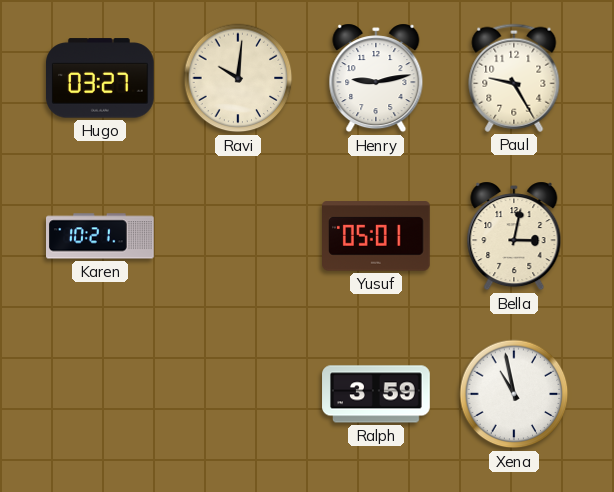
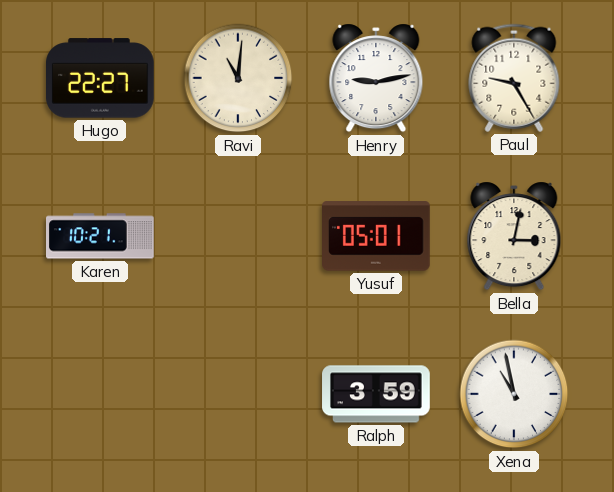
Hugo: 03:27 -> 22:27 (101, 78)
Ravi: 10:01 -> 11:01 (238, 78)
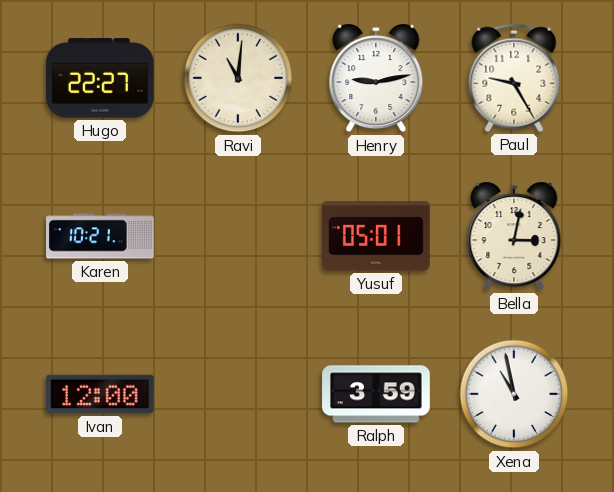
Ivan: none -> 12:00 (101, 394)
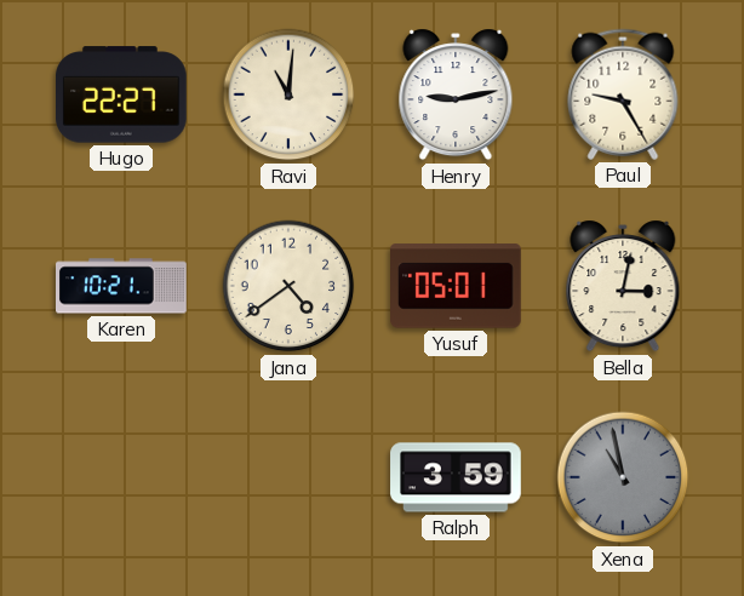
Jana: none -> 4:39 (288, 286)
Ivan: 12:00 -> none (101, 394)
Xena dial: white -> grey (623, 477)
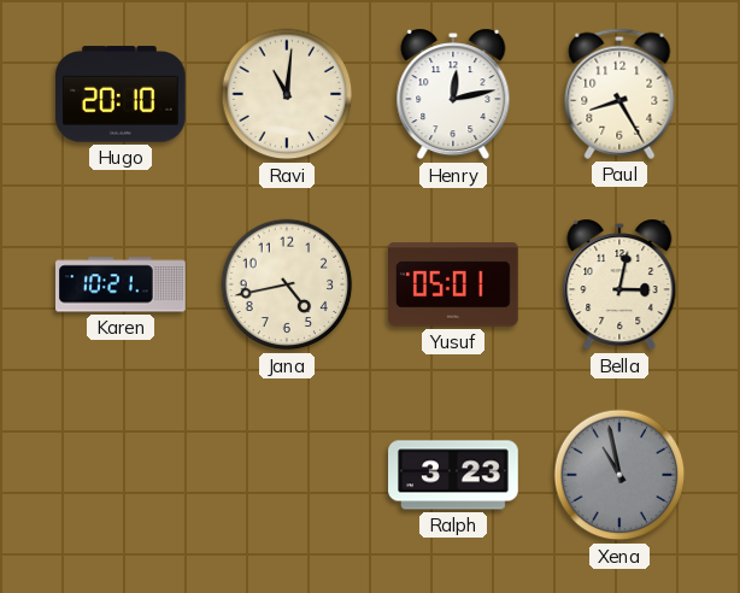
Hugo: 22:27 -> 20:10 (122, 94)
Henry: 9:13 -> 12:13 (453, 94)
Paul: 9:25 -> 8:25 (619, 94)
Jana: 4:39 -> 4:43 (287, 284)
Ralph: 3:59 -> 3:23 (453, 475)
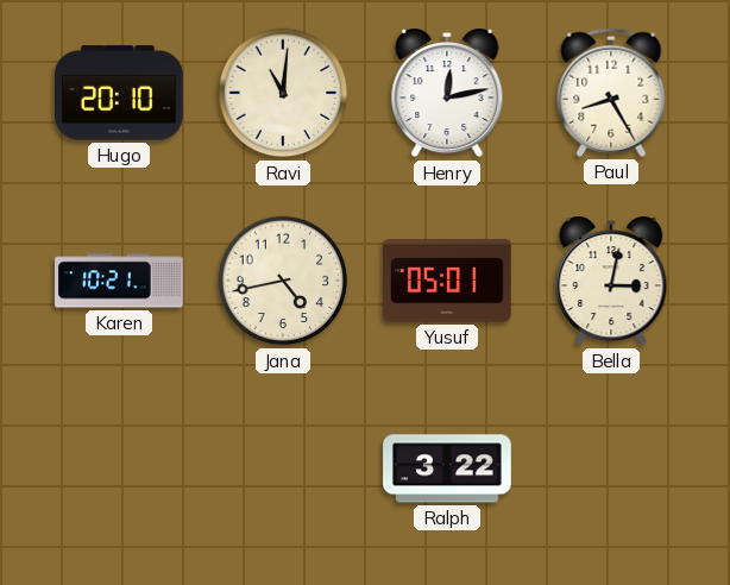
Ralph: 3:23 -> 3:22 (447, 468)
Xena: 10:58 -> none (619, 475)
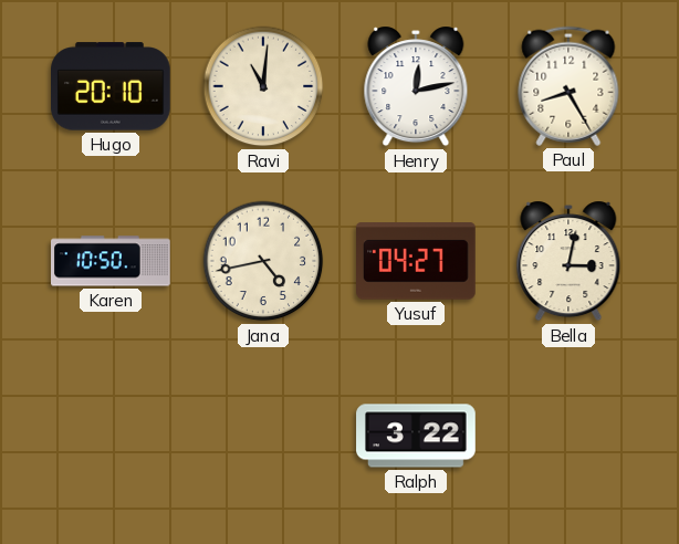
Karen: 10:21 -> 10:50 (111, 261)
Yusuf: 05:01 -> 04:27 (417, 261)
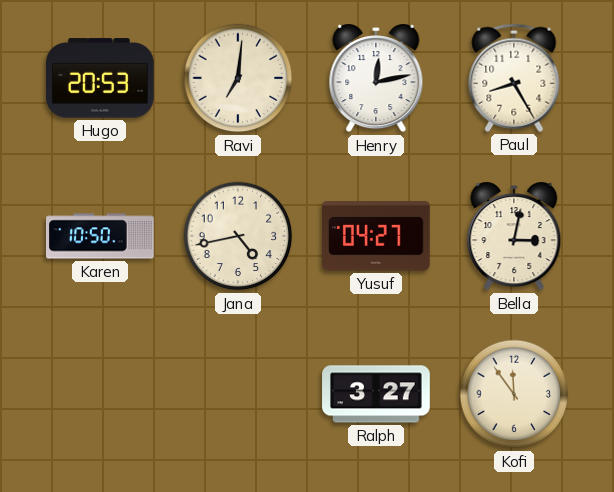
Hugo: 20:10 -> 20:53 (101, 78)
Ravi: 11:01 -> 7:01 (238, 78)
Ralph: 3:22 -> 3:27 (376, 394)
Kofi: none -> 11:54 (514, 394)
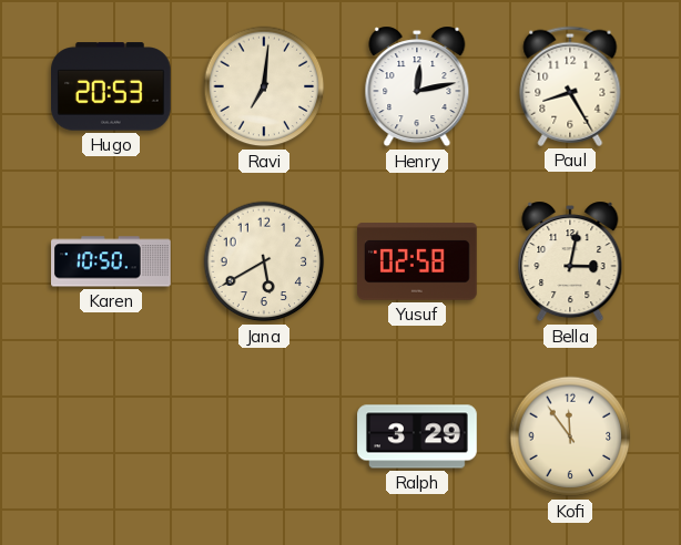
Jana: 4:43 -> 5:40 (264, 261)
Yusuf: 04:27 -> 02:58 (418, 261)
Ralph: 3:27 -> 3:29 (417, 436)
